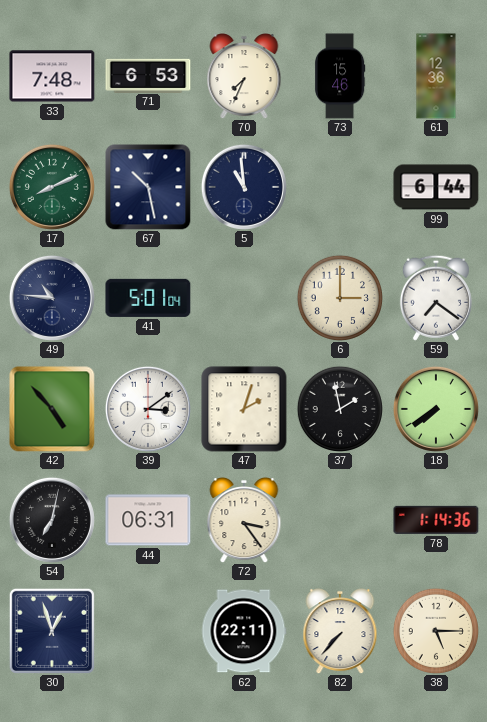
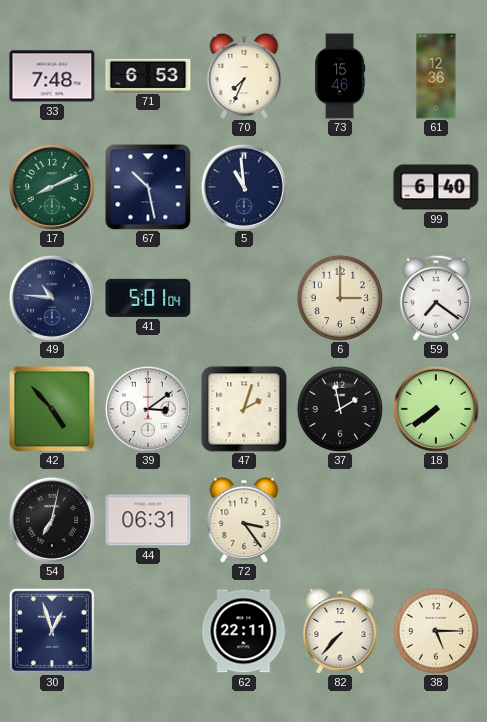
99: 6:44 -> 6:40 (436, 187)
78: 1:14 -> none (436, 520)
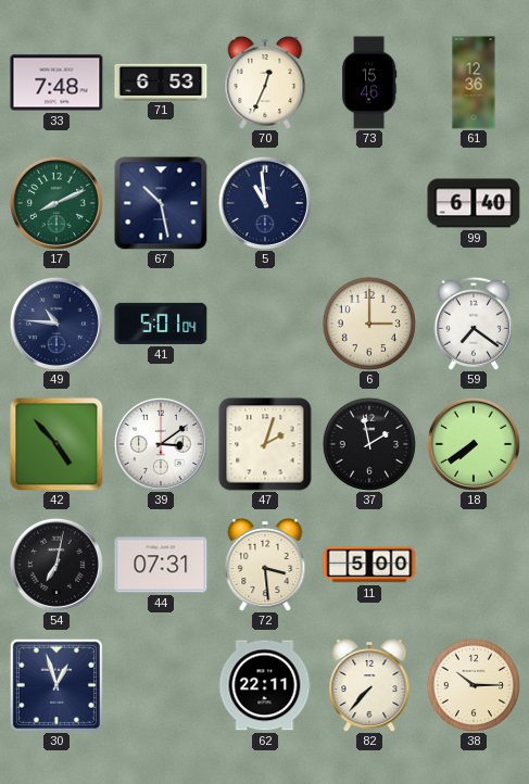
70: 7:34 -> 12:34 (265, 84)
44: 06:31 -> 07:31 (161, 565)
72: 3:24 -> 3:29 (265, 566)
11: none -> 5:00 (369, 565)
38: 5:15 -> 10:15 (474, 685)
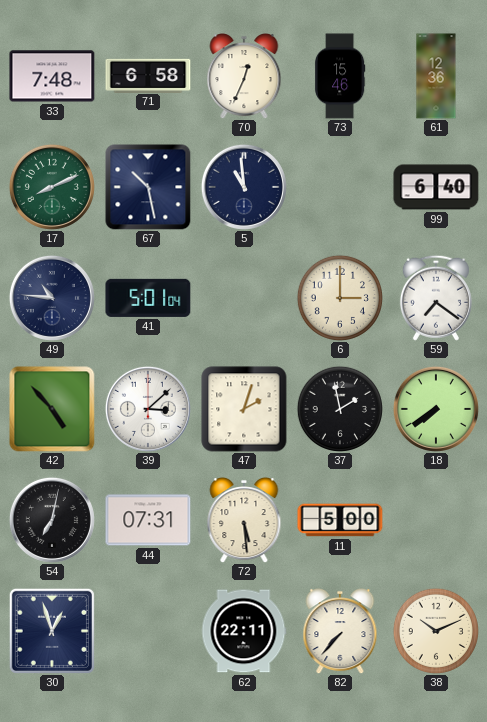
71: 6:53 -> 6:58 (148, 75)
39: 3:09 -> 3:08 (148, 409)
72: 3:29 -> 5:29 (244, 521)
38: 10:15 -> 10:11 (436, 631)
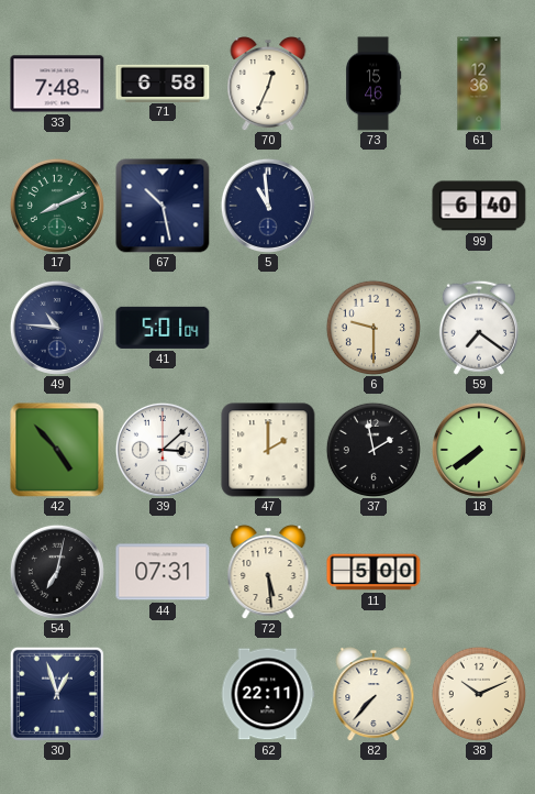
6: 3:00 -> 9:30 (374, 328)
47: 2:03 -> 2:00 (268, 450)
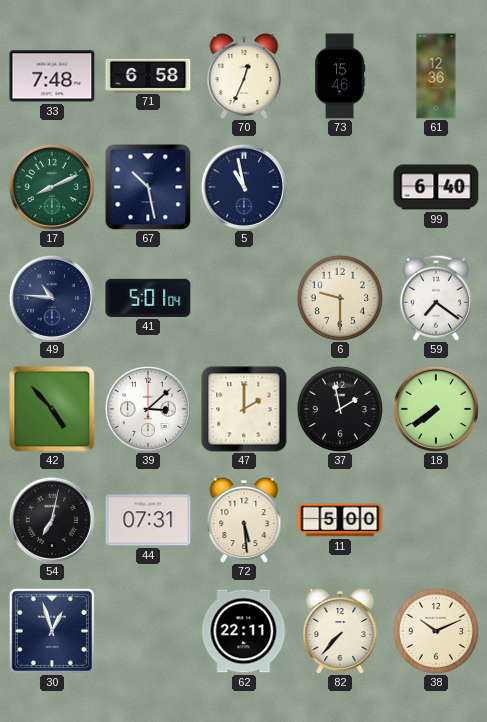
5: 10:59 -> 10:58 (244, 187)
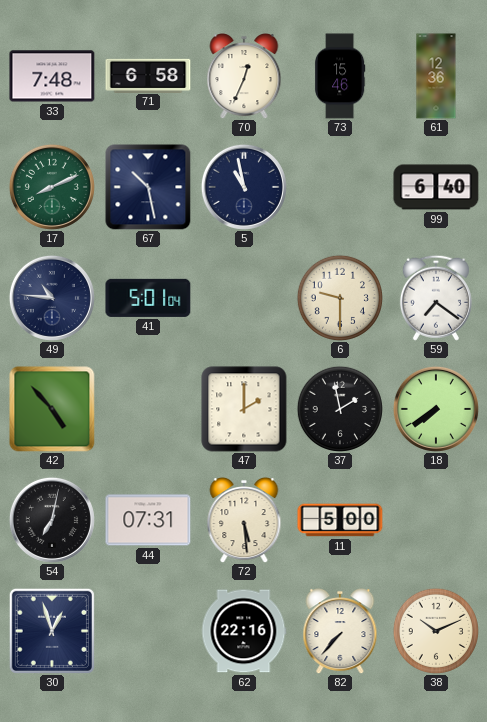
39: 3:08 -> none (148, 409)
62: 22:11 -> 22:16 (244, 631)
